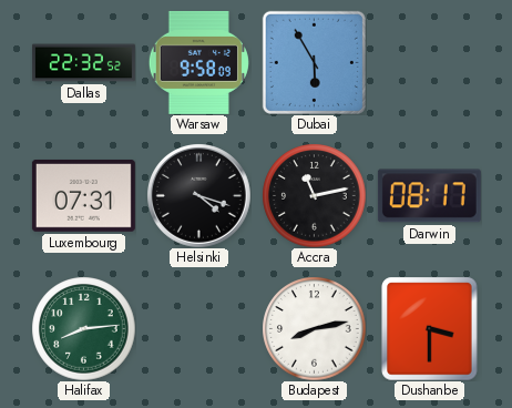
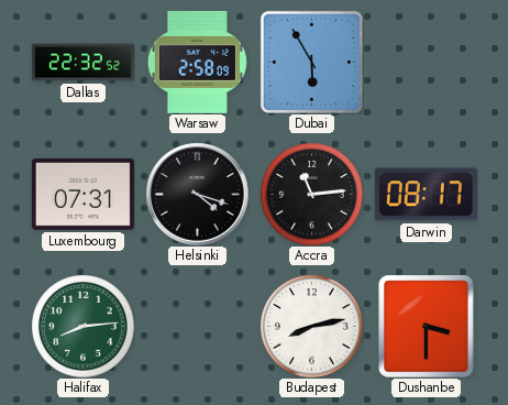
Warsaw: 9:58 -> 2:58 (197, 62)
Accra: 11:13 -> 11:14 (311, 194)
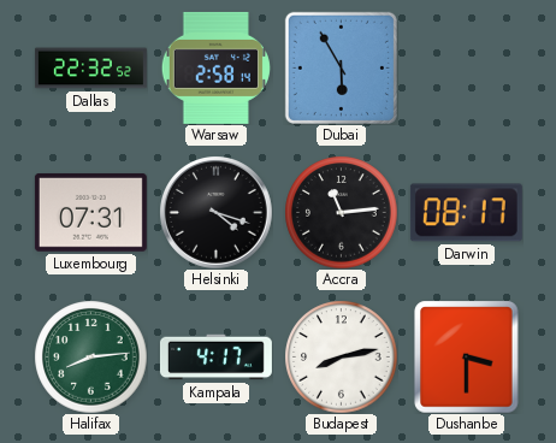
Warsaw: 2:58:09 -> 2:58:14 (215, 67)
Kampala: none -> 4:17 (215, 358)
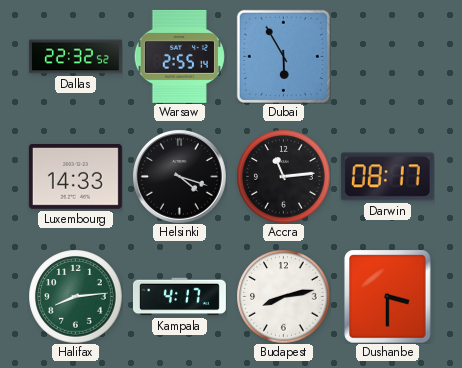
Warsaw: 2:58 -> 2:55 (179, 56)
Luxembourg: 07:31 -> 14:33 (75, 177)
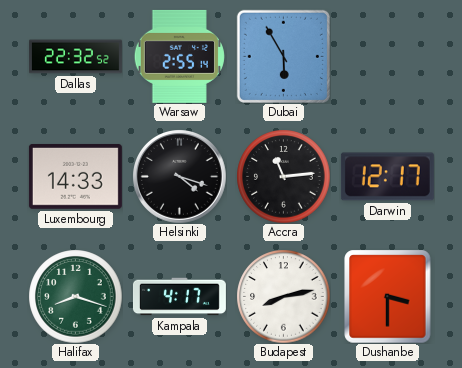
Darwin: 08:17 -> 12:17 (387, 177)
Halifax: 8:14 -> 8:18 (75, 296)
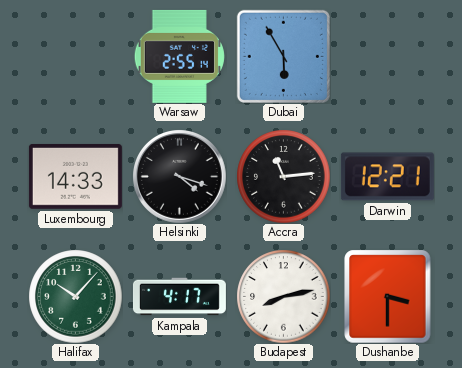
Dallas: 22:32 -> none (75, 57)
Darwin: 12:17 -> 12:21 (387, 177)
Halifax: 8:18 -> 10:07 (75, 296)
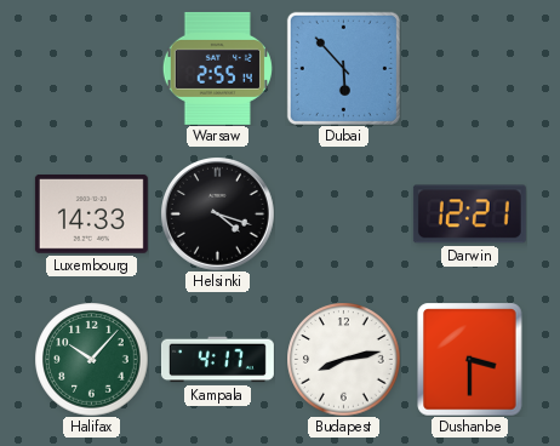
Dubai: 5:55 -> 5:53 (343, 68)
Accra: 11:14 -> none (283, 176)
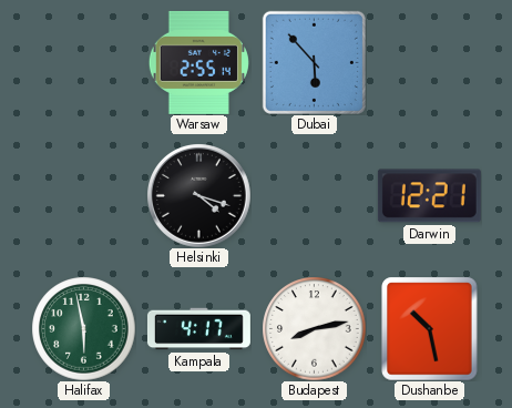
Luxembourg: 14:33 -> none (91, 215)
Halifax: 10:07 -> 5:58 (83, 328)
Dushanbe: 3:30 -> 10:28 (430, 328)
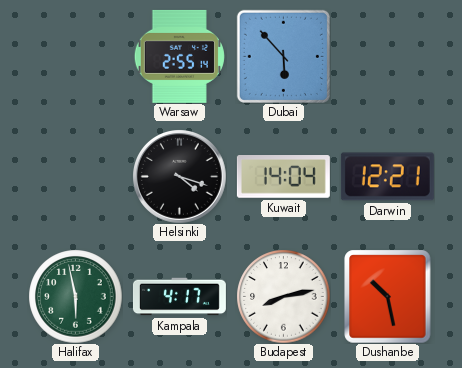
Kuwait: none -> 14:04 (283, 177)
